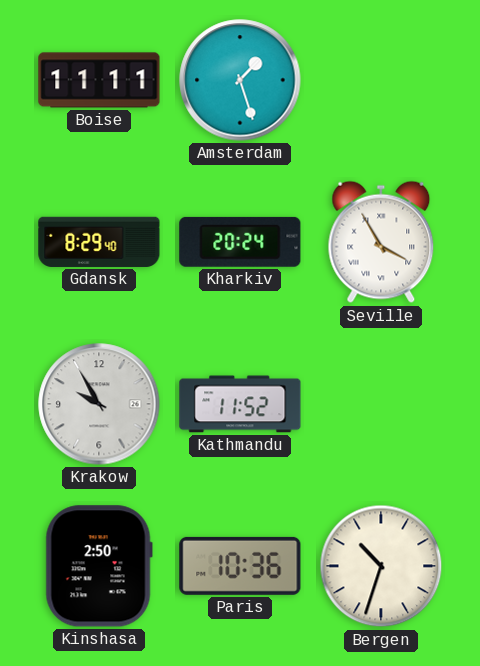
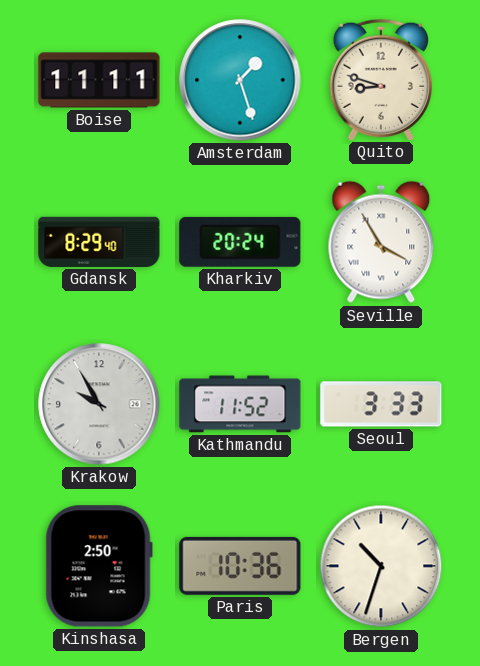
Quito: none -> 8:48 (381, 79)
Seoul: none -> 3:33 (381, 404)
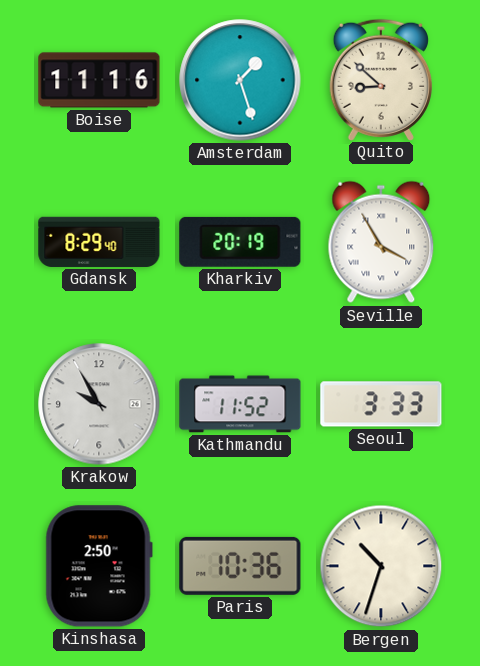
Boise: 11:11 -> 11:16 (99, 80)
Quito: 8:48 -> 8:52 (381, 79)
Kharkiv: 20:24 -> 20:19 (240, 242)
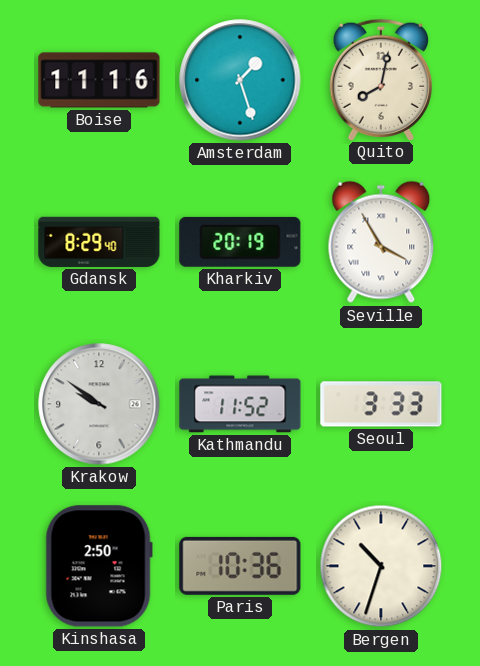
Quito: 8:52 -> 8:02 (381, 79)
Krakow: 9:55 -> 9:51 (99, 404)
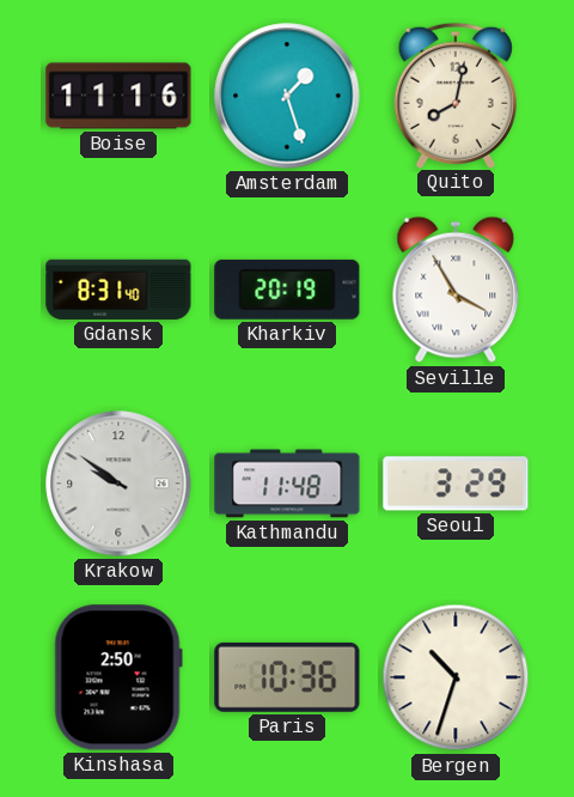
Gdansk: 8:29 -> 8:31 (118, 290)
Kathmandu: 11:52 -> 11:48 (287, 483)
Seoul: 3:33 -> 3:29 (456, 483)
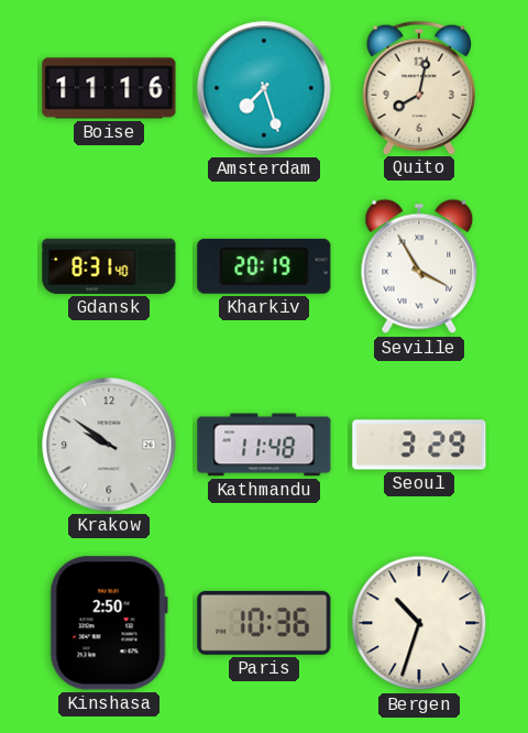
Amsterdam: 1:27 -> 7:27 (264, 88)
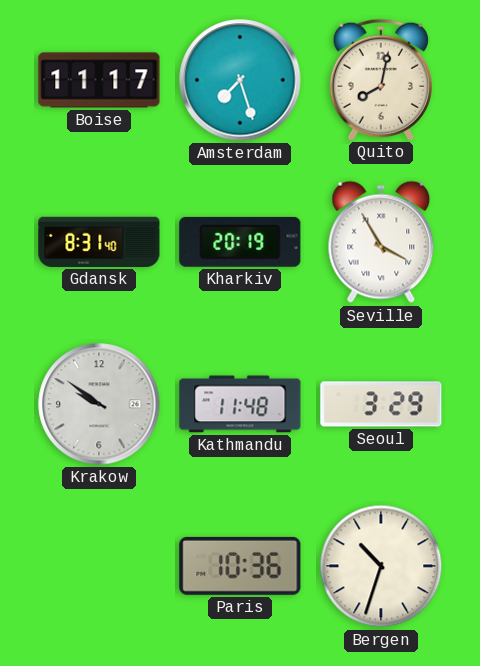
Boise: 11:16 -> 11:17 (99, 80)
Kinshasa: 2:50 -> none (109, 623)
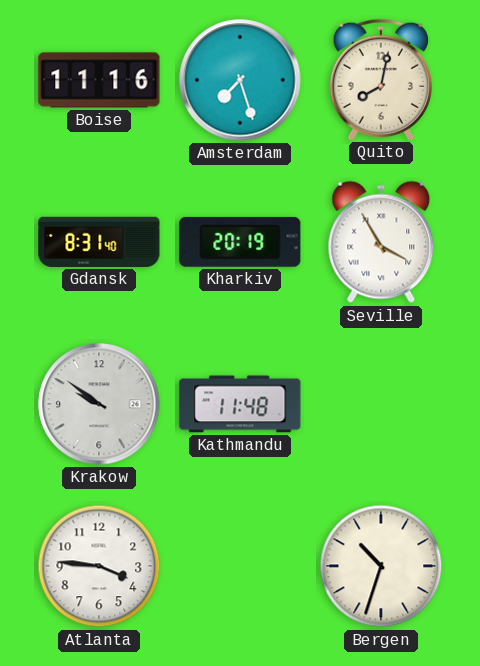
Boise: 11:17 -> 11:16 (99, 80)
Seoul: 3:29 -> none (381, 404)
Atlanta: none -> 3:46 (99, 566)
Paris: 10:36 -> none (240, 566)
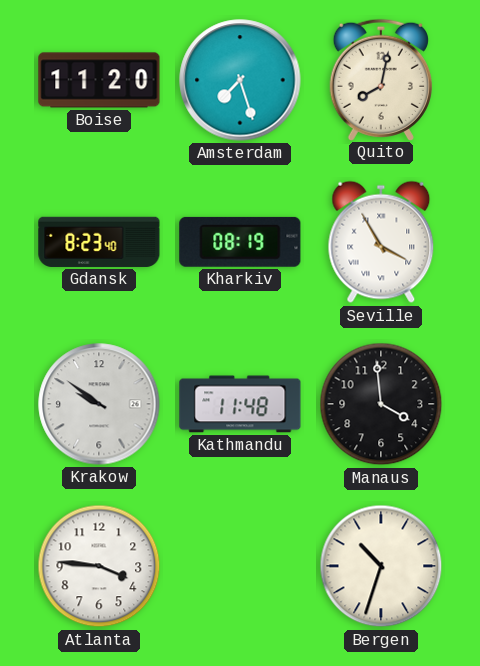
Boise: 11:16 -> 11:20 (99, 80)
Gdansk: 8:31 -> 8:23 (99, 242)
Kharkiv: 20:19 -> 08:19 (240, 242)
Manaus: none -> 3:59 (381, 404)
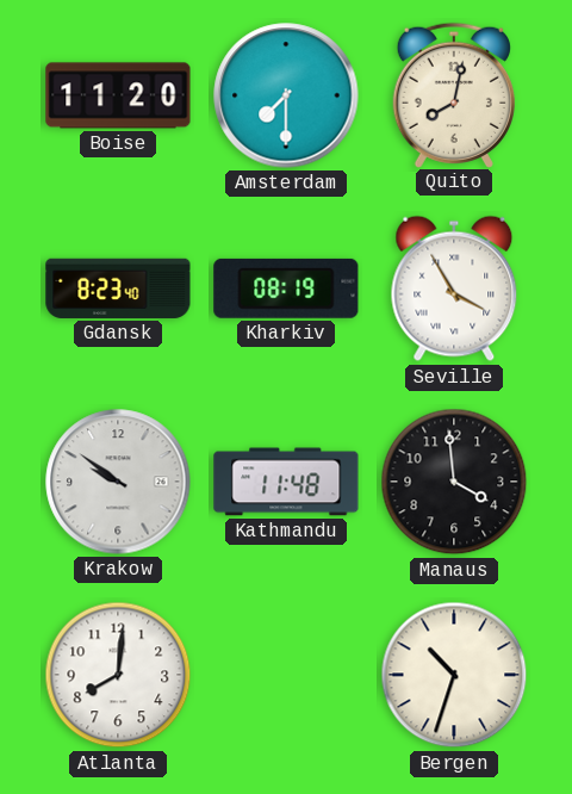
Amsterdam: 7:27 -> 7:30 (286, 95)
Atlanta: 3:46 -> 8:01 (118, 675)
